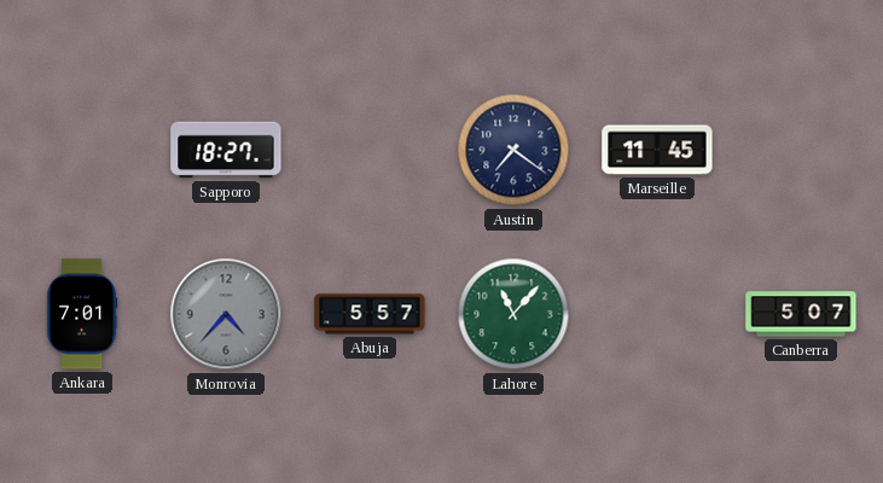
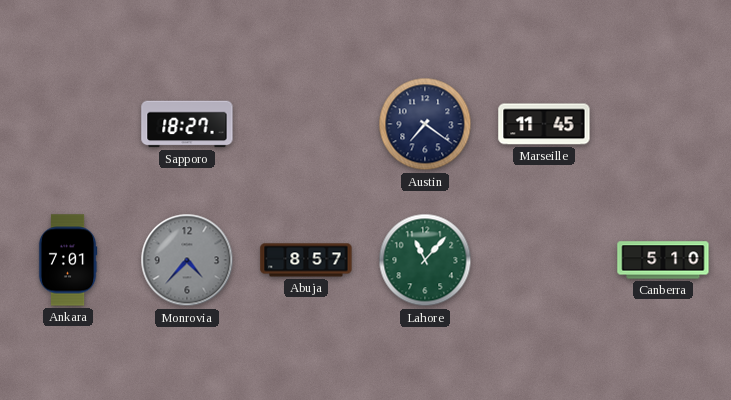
Abuja: 5:57 -> 8:57 (306, 260)
Canberra: 5:07 -> 5:10 (663, 260)
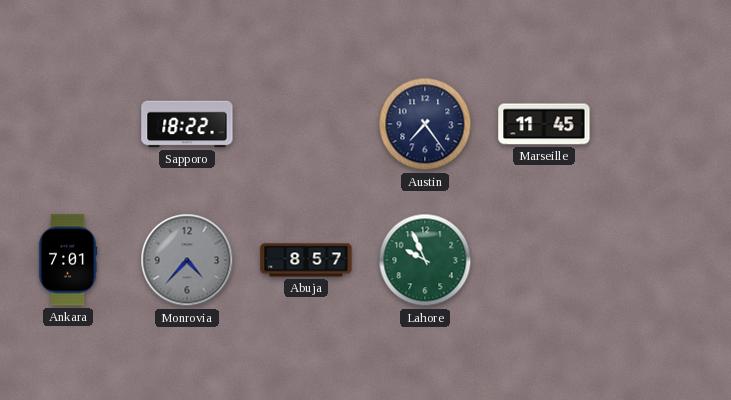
Sapporo: 18:27 -> 18:22 (187, 124)
Austin: 7:21 -> 7:24 (425, 124)
Lahore: 11:07 -> 9:56 (425, 260)
Canberra: 5:10 -> none (663, 260)
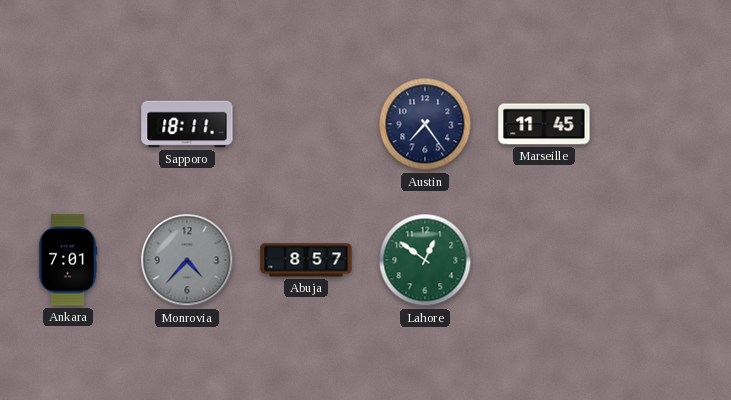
Sapporo: 18:22 -> 18:11 (187, 124)
Lahore: 9:56 -> 12:51 (425, 260)
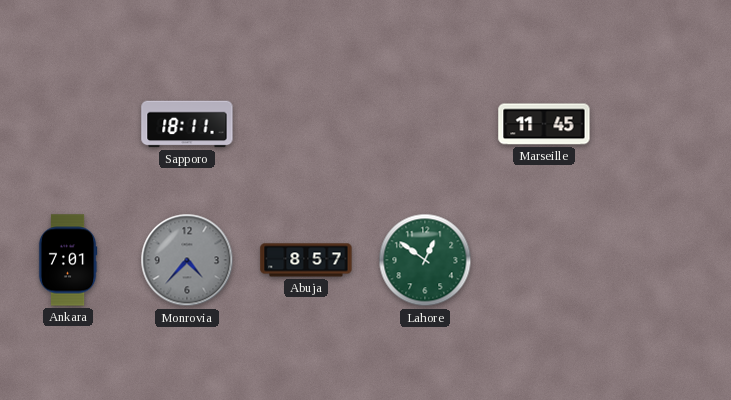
Austin: 7:24 -> none (425, 124)
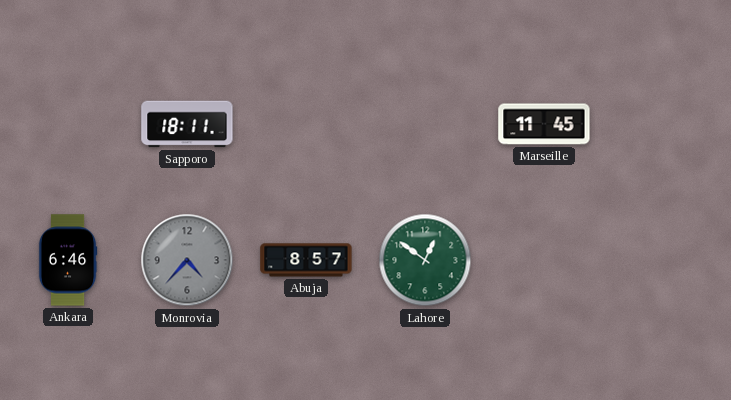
Ankara: 7:01 -> 6:46 (68, 260)
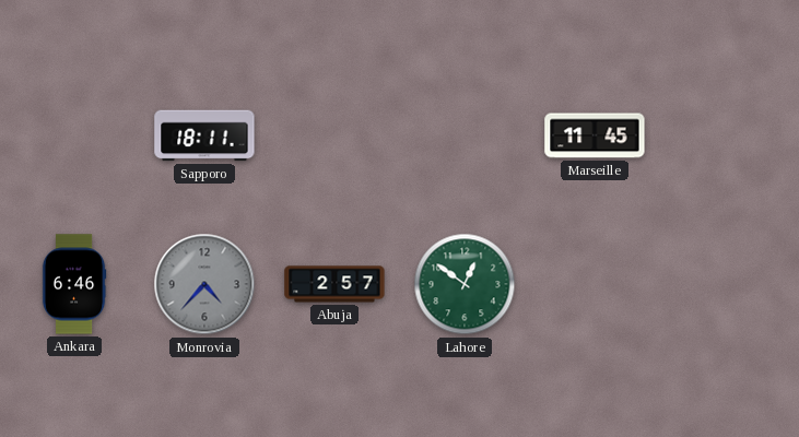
Abuja: 8:57 -> 2:57 (334, 284)
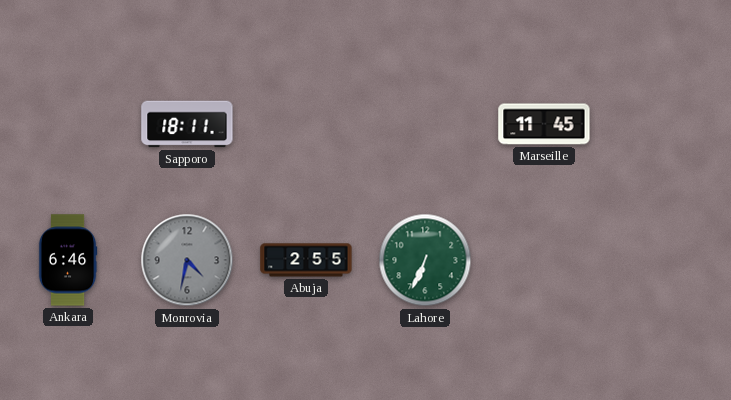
Monrovia: 4:37 -> 4:32 (187, 260)
Abuja: 2:57 -> 2:55 (306, 260)
Lahore: 12:51 -> 6:34 (425, 260)
